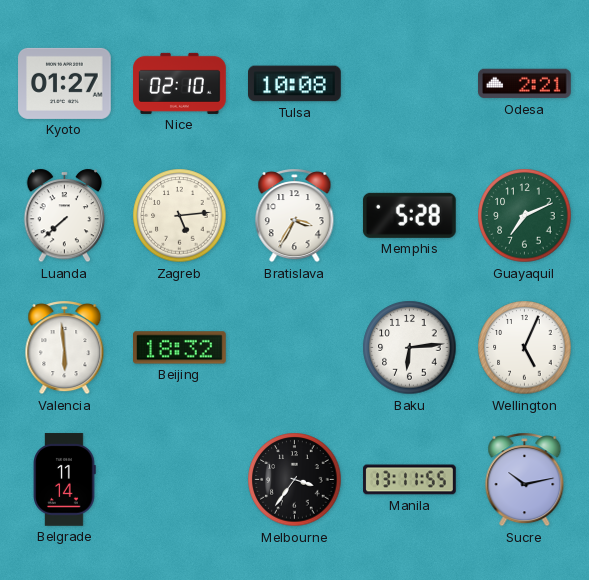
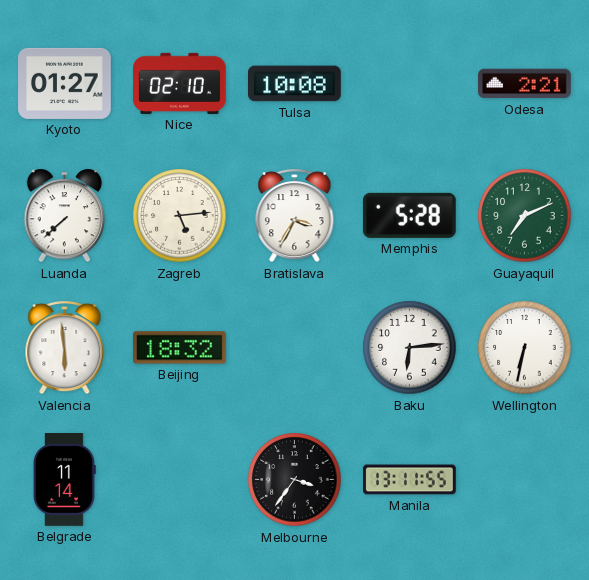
Wellington: 5:04 -> 6:32 (525, 348)
Sucre: 10:13 -> none (525, 480)
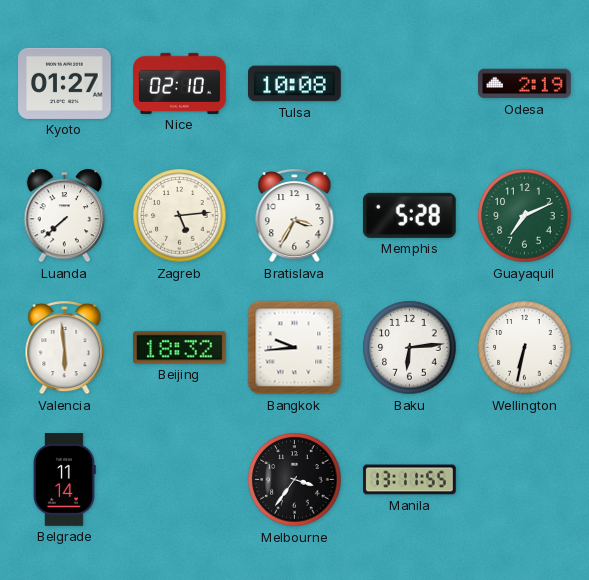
Odesa: 2:21 -> 2:19 (525, 84)
Bangkok: none -> 9:44 (295, 348)
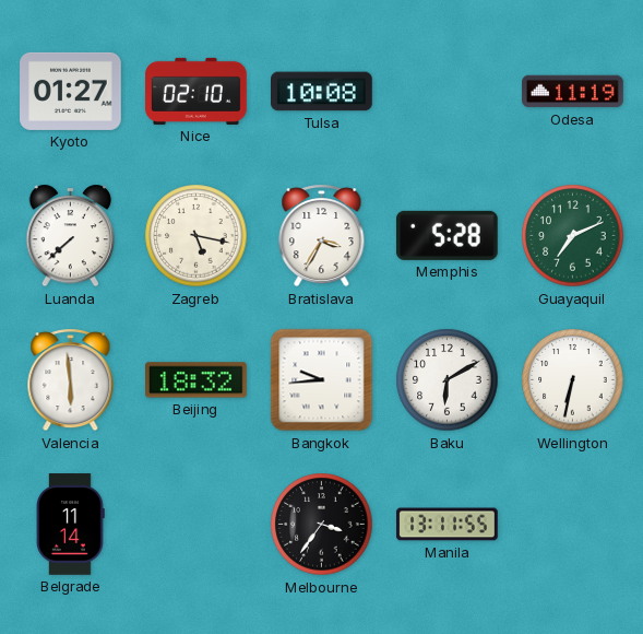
Odesa: 2:19 -> 11:19 (573, 92)
Zagreb: 5:14 -> 5:17 (197, 236)
Baku: 6:14 -> 6:10 (448, 380)
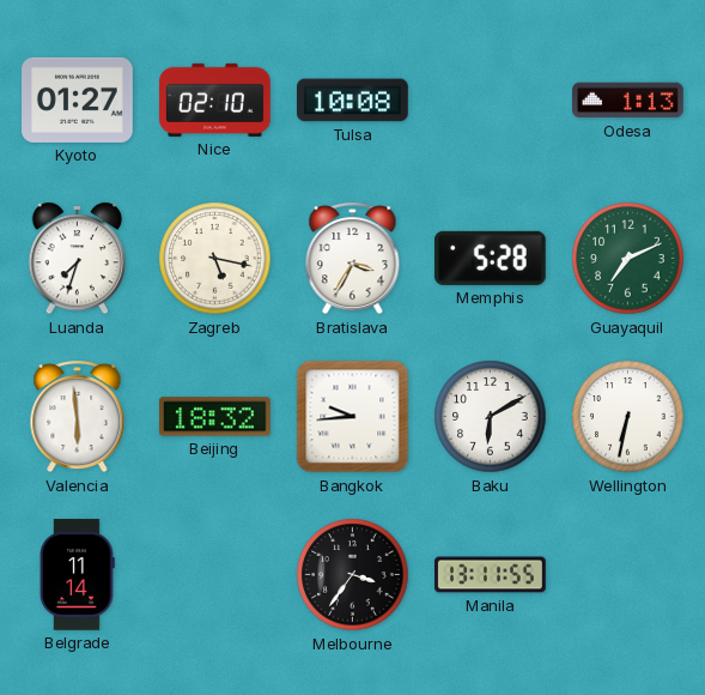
Odesa: 11:19 -> 1:13 (628, 101)
Luanda: 7:38 -> 7:33 (78, 259)
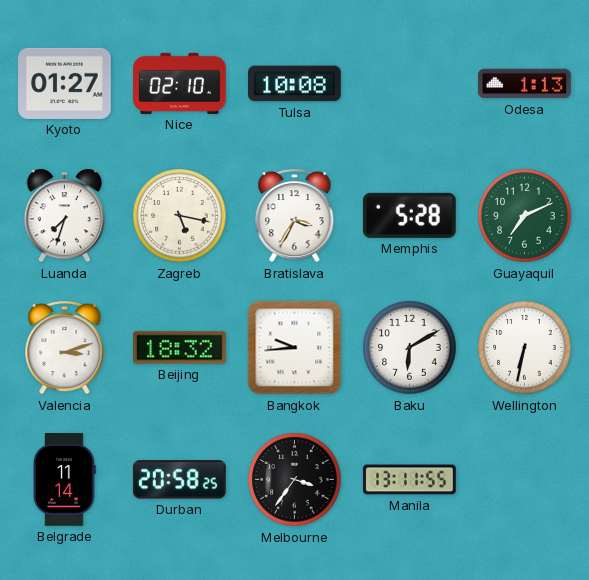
Valencia: 5:59 -> 3:12 (65, 348)
Durban: none -> 20:58 (179, 480)
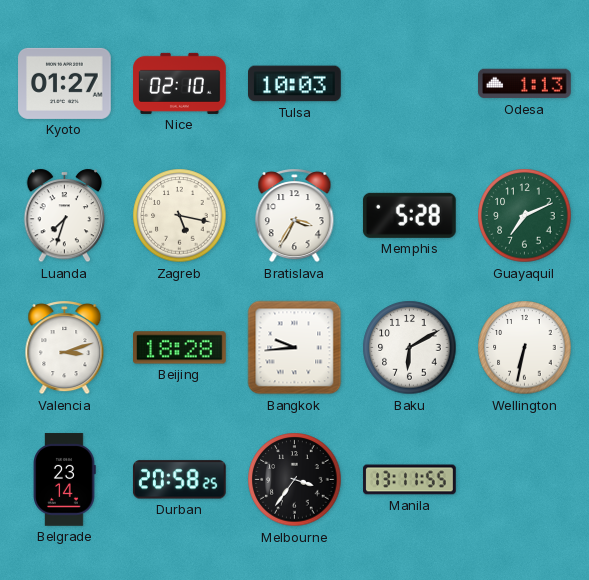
Tulsa: 10:08 -> 10:03 (295, 84)
Beijing: 18:32 -> 18:28 (180, 348)
Belgrade: 11:14 -> 23:14 (64, 480)
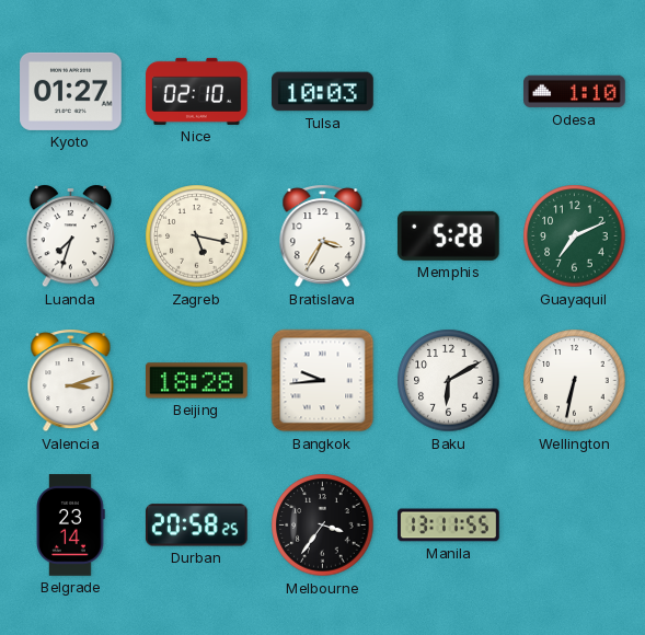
Odesa: 1:13 -> 1:10 (575, 92)
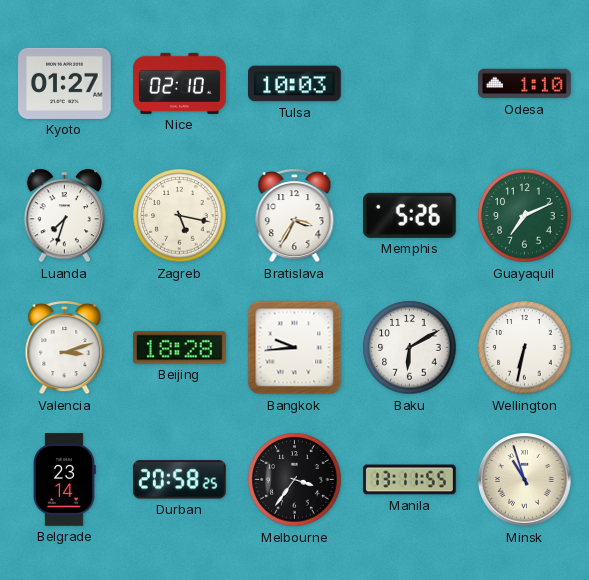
Memphis: 5:28 -> 5:26 (409, 215)
Minsk: none -> 10:57 (525, 480)
